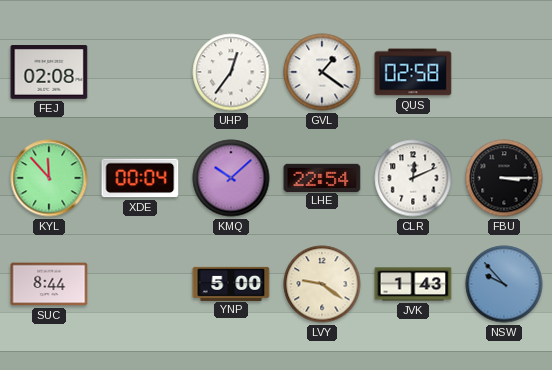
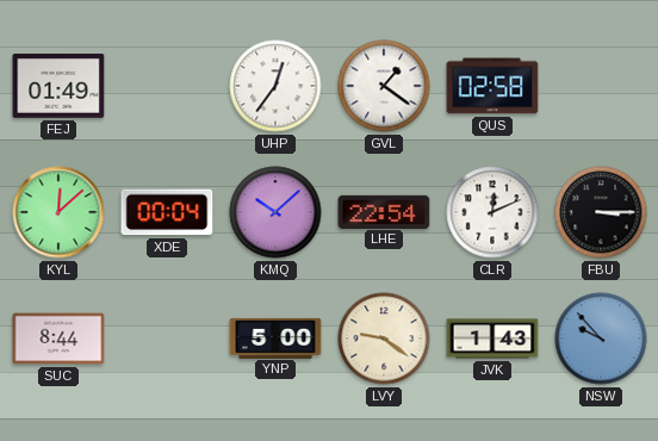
FEJ: 02:08 -> 01:49 (58, 87)
KYL: 11:53 -> 12:08 (58, 212)
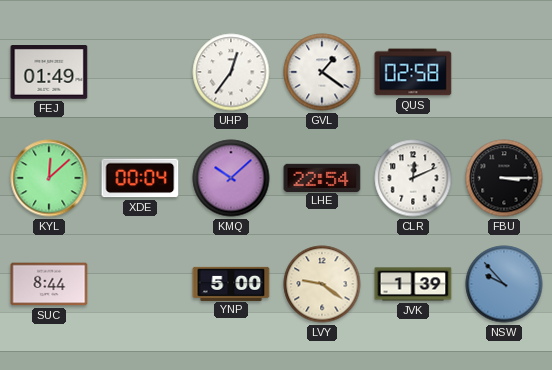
JVK: 1:43 -> 1:39 (413, 284)
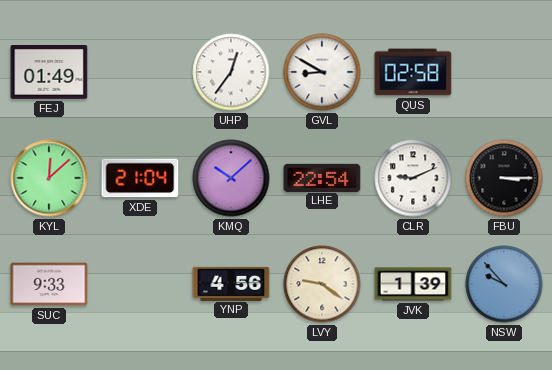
GVL: 1:21 -> 8:50 (322, 72)
XDE: 00:04 -> 21:04 (140, 178)
CLR: 12:11 -> 9:11 (413, 178)
SUC: 8:44 -> 9:33 (49, 284)
YNP: 5:00 -> 4:56 (231, 283)
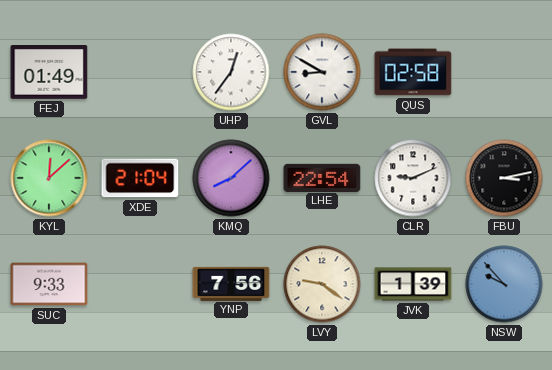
KMQ: 10:08 -> 8:08 (231, 178)
FBU: 3:15 -> 3:13 (504, 178)
YNP: 4:56 -> 7:56 (231, 283)
